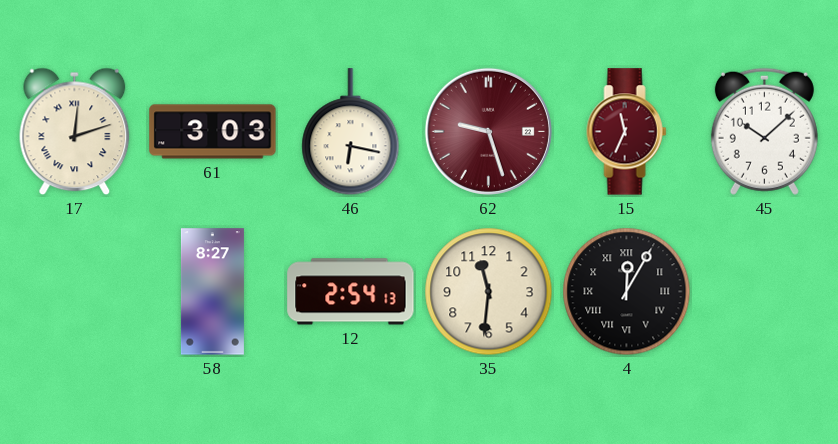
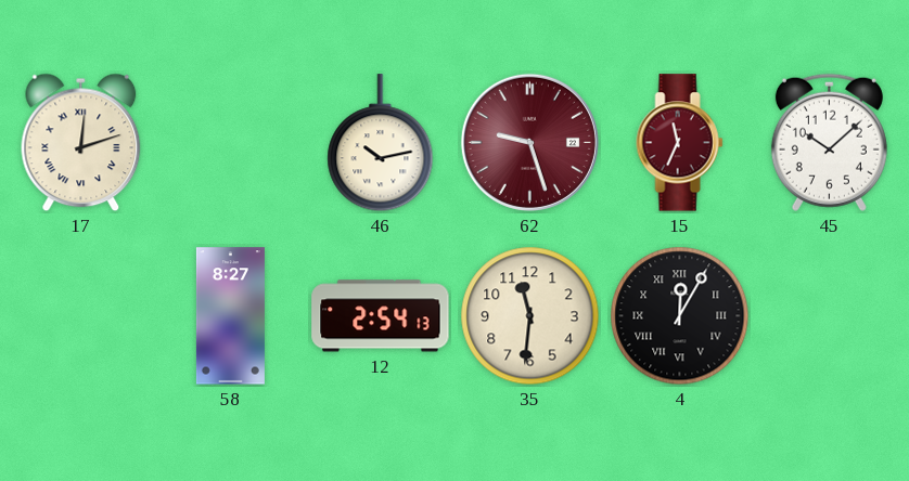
61: 3:03 -> none (213, 132)
46: 6:17 -> 10:13 (381, 143)
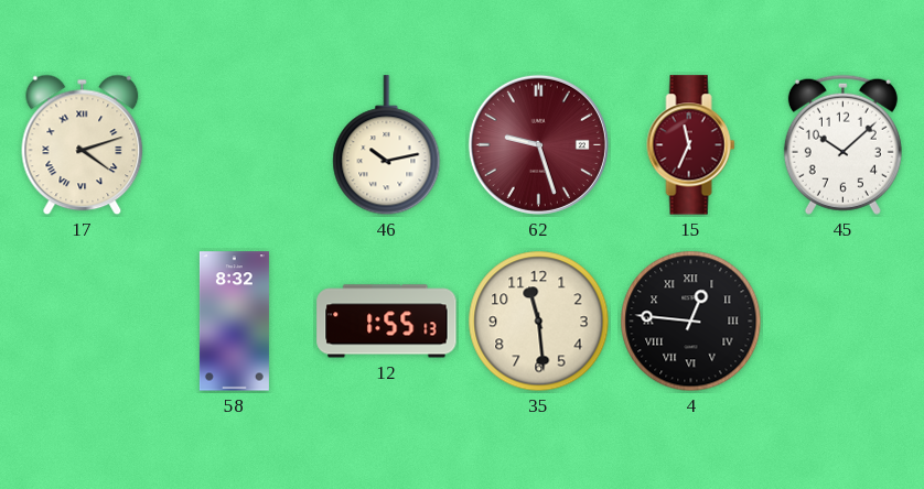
17: 12:12 -> 4:12 (83, 145)
58: 8:27 -> 8:32 (234, 322)
12: 2:54 -> 1:55 (387, 322)
35: 11:31 -> 11:29 (539, 322)
4: 12:05 -> 12:46 (691, 322)
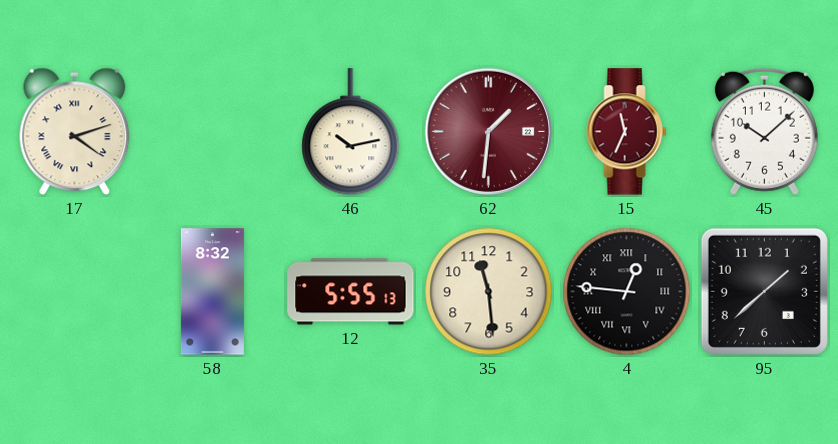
62: 9:27 -> 1:31 (488, 131)
12: 1:55 -> 5:55 (351, 292)
95: none -> 1:38 (764, 291)
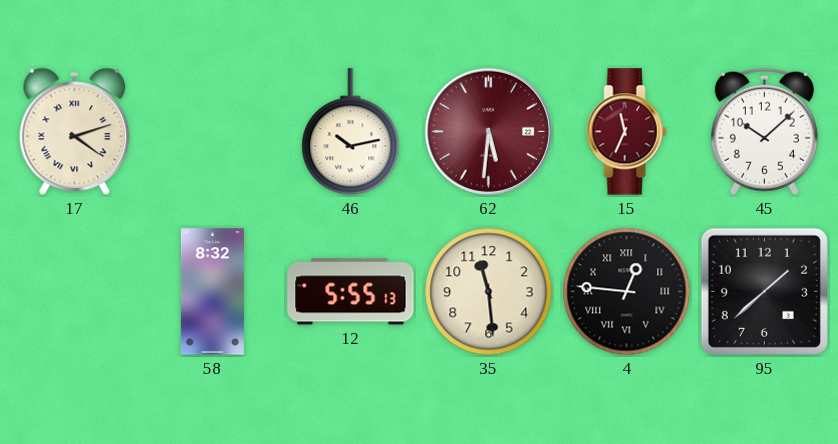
62: 1:31 -> 5:31 (488, 131)
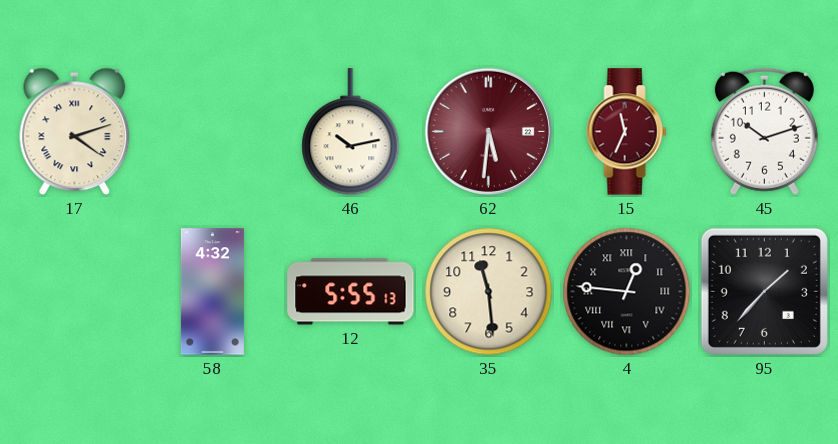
45: 10:08 -> 10:12 (764, 131)
58: 8:32 -> 4:32 (212, 292)
95: 1:38 -> 1:37 (764, 291)
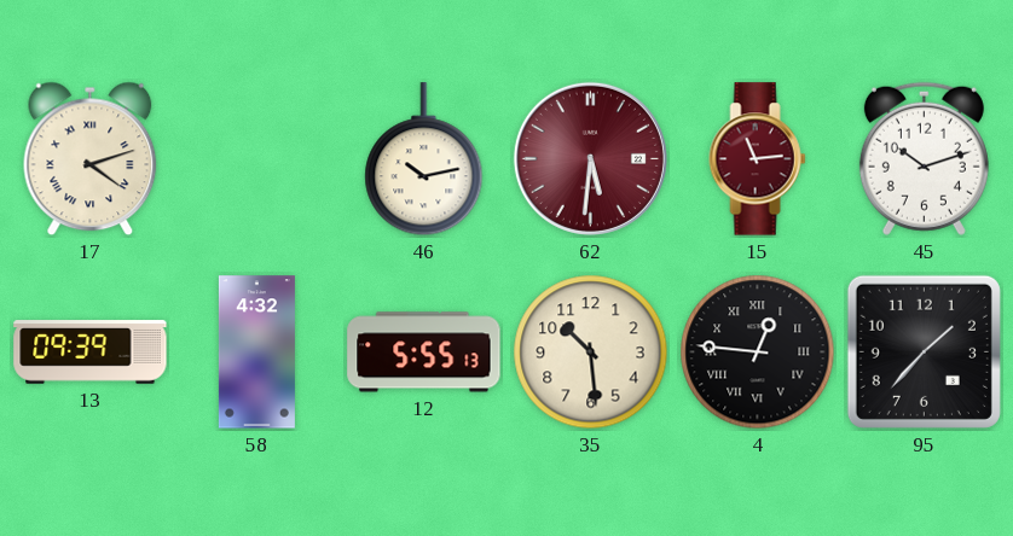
15: 11:34 -> 11:14 (758, 159)
13: none -> 09:39 (91, 353)
35: 11:29 -> 10:29 (591, 353)
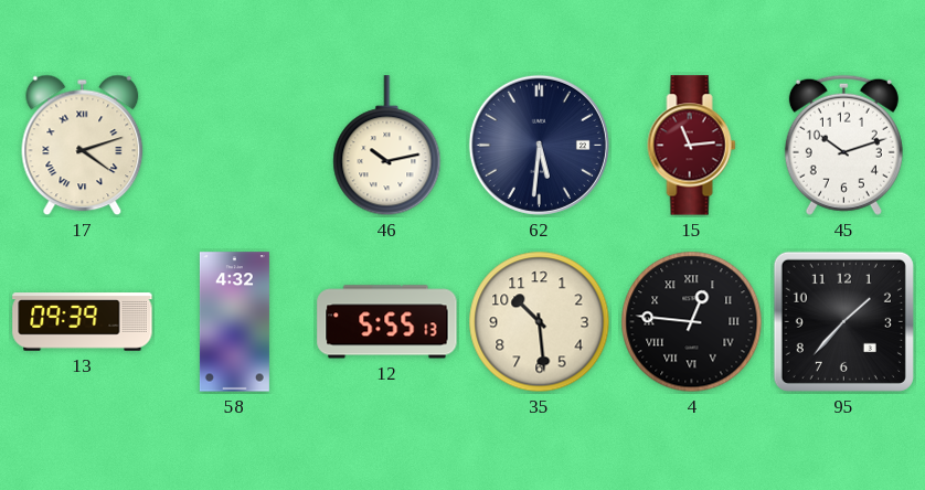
62 dial: burgundy -> navy (539, 145)
